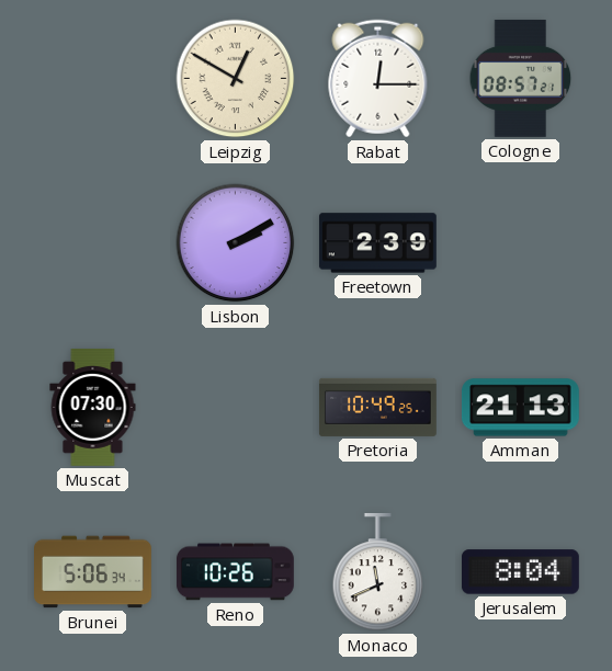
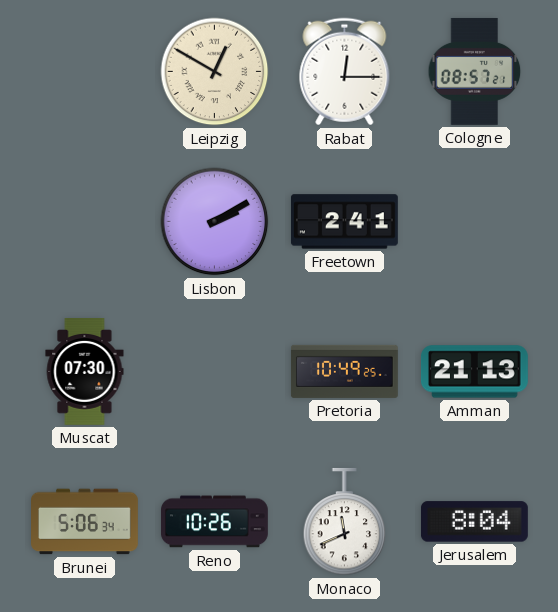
Freetown: 2:39 -> 2:41 (344, 222)
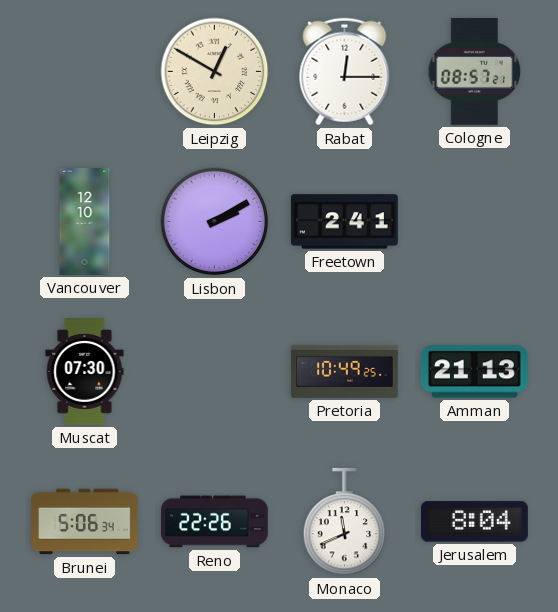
Vancouver: none -> 12:10 (85, 222)
Reno: 10:26 -> 22:26 (215, 522)
